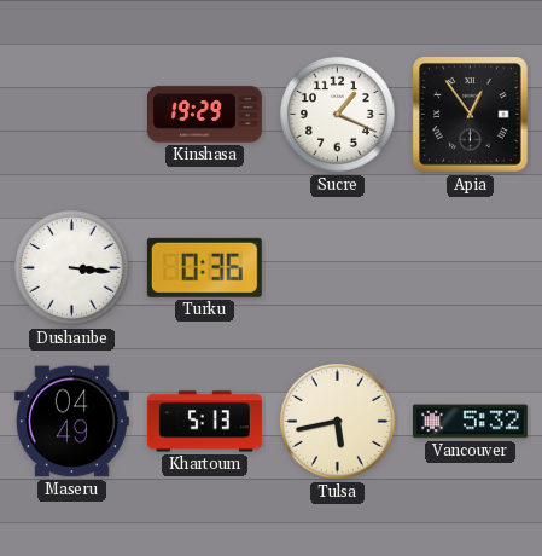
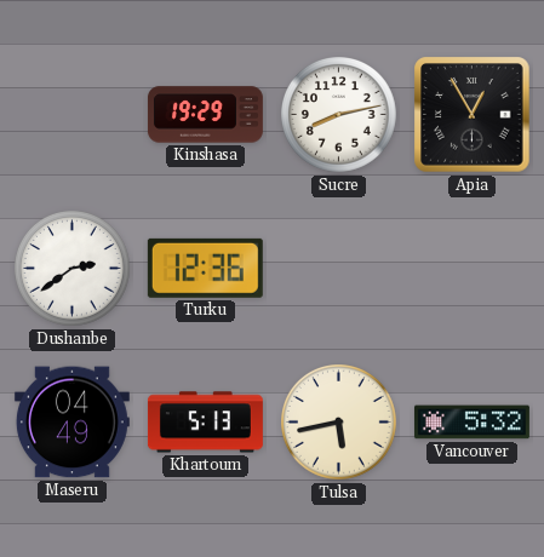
Sucre: 1:19 -> 8:13 (339, 115)
Apia: 12:54 -> 12:55 (473, 115)
Dushanbe: 3:16 -> 2:39 (73, 269)
Turku: 0:36 -> 12:36 (205, 268)
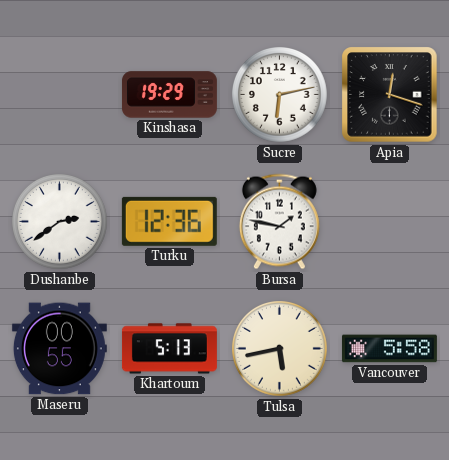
Sucre: 8:13 -> 6:13 (280, 95)
Apia: 12:55 -> 12:18 (390, 95)
Bursa: none -> 1:47 (279, 222)
Maseru: 04:49 -> 00:55 (59, 349)
Vancouver: 5:32 -> 5:58 (389, 349)
